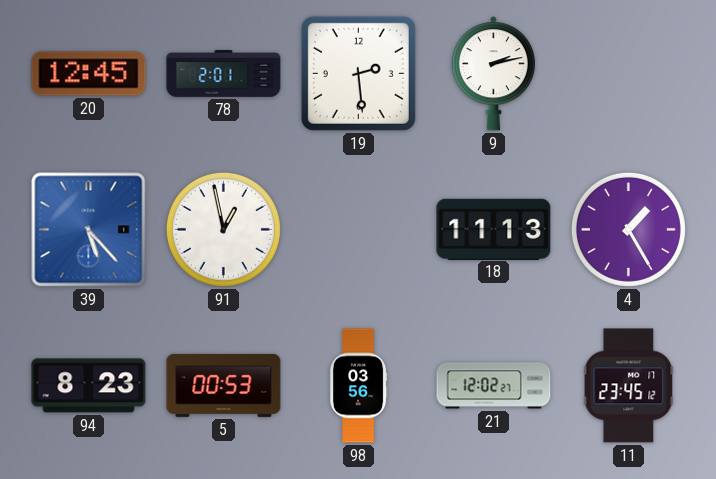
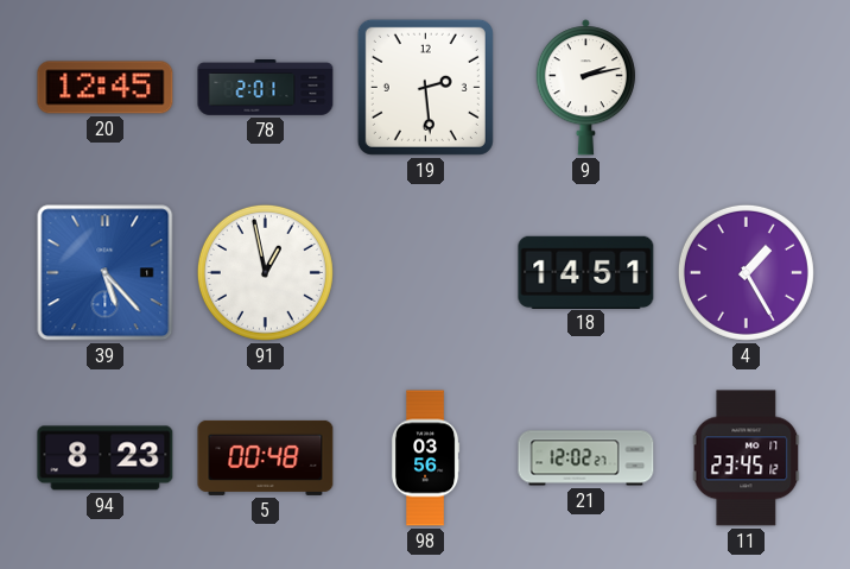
18: 11:13 -> 14:51 (586, 272)
5: 00:53 -> 00:48 (266, 457)
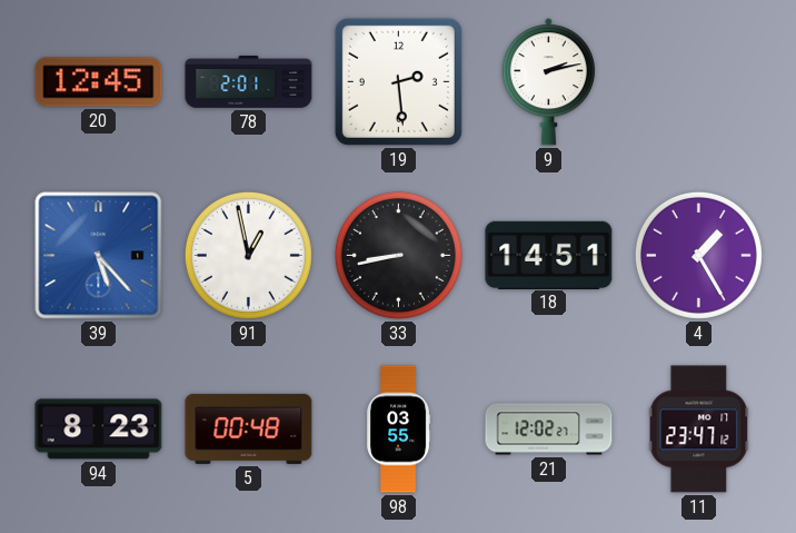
33: none -> 8:43 (398, 255)
98: 03:56 -> 03:55 (398, 430)
11: 23:45 -> 23:47 (699, 430)
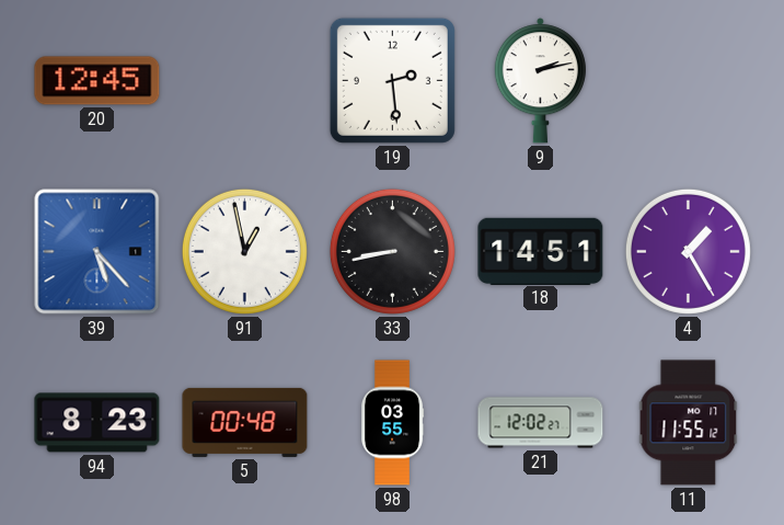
78: 2:01 -> none (249, 82)
11: 23:47 -> 11:55 (689, 423)
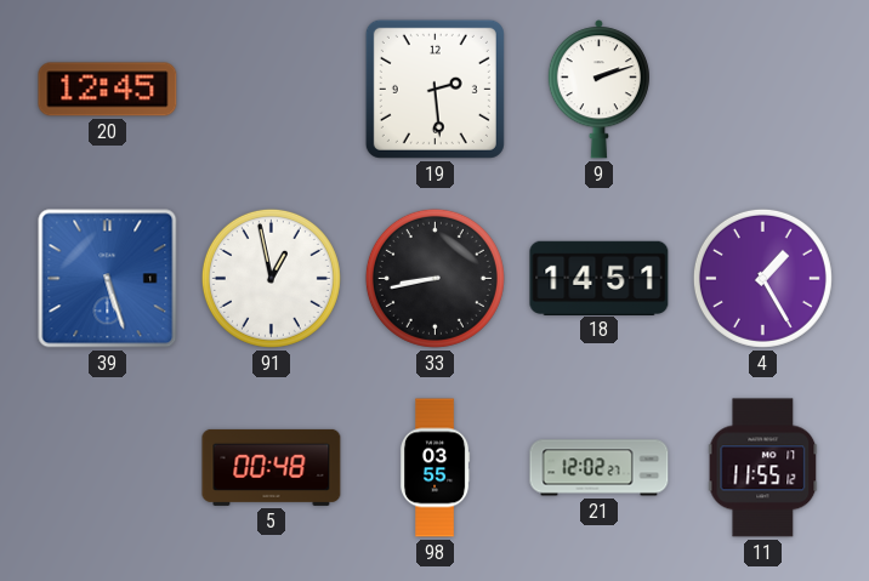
9: 2:13 -> 2:12 (598, 90)
39: 5:23 -> 5:27 (108, 279)
94: 8:23 -> none (97, 423)
